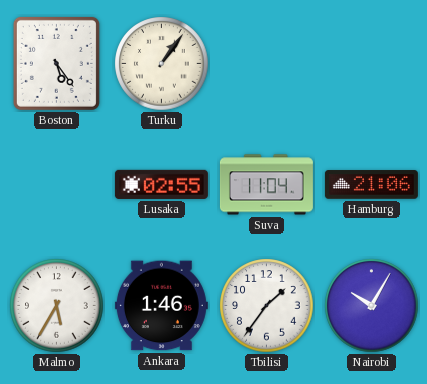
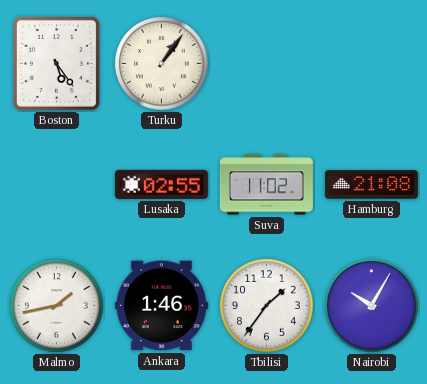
Suva: 11:04 -> 11:02 (266, 185)
Hamburg: 21:06 -> 21:08 (371, 185)
Malmo: 5:35 -> 1:43 (57, 306)
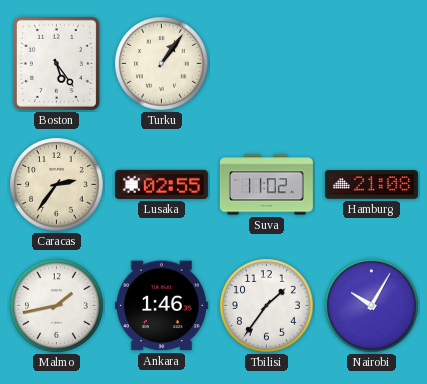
Caracas: none -> 2:36 (57, 185)
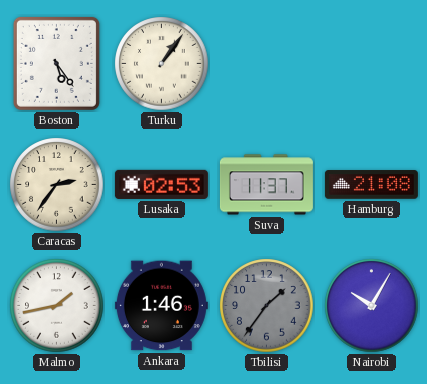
Lusaka: 02:55 -> 02:53 (161, 184)
Suva: 11:02 -> 11:37 (266, 185)
Tbilisi dial: white -> grey (267, 306)
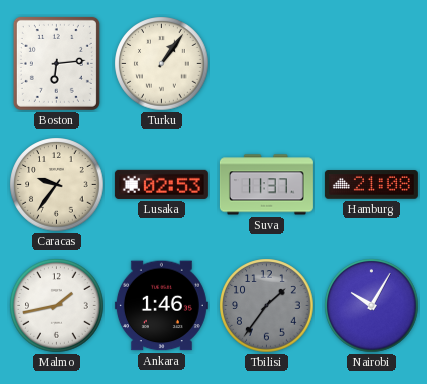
Boston: 5:24 -> 6:14 (56, 63)
Caracas: 2:36 -> 9:36 (57, 185)
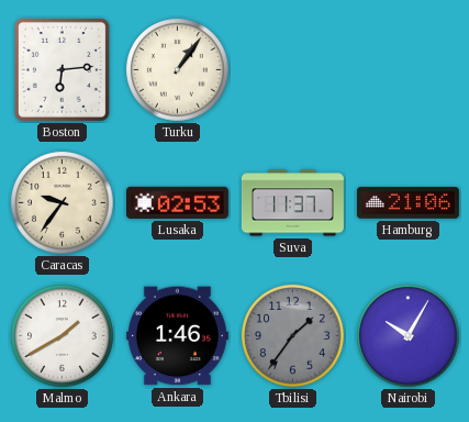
Hamburg: 21:08 -> 21:06 (407, 203)
Malmo: 1:43 -> 1:40 (63, 336)
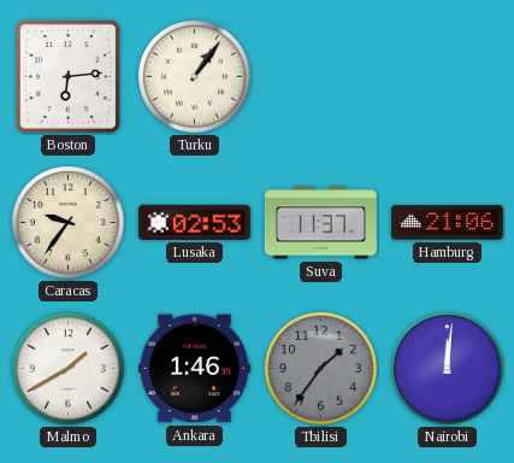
Nairobi: 10:05 -> 12:01 (448, 369)
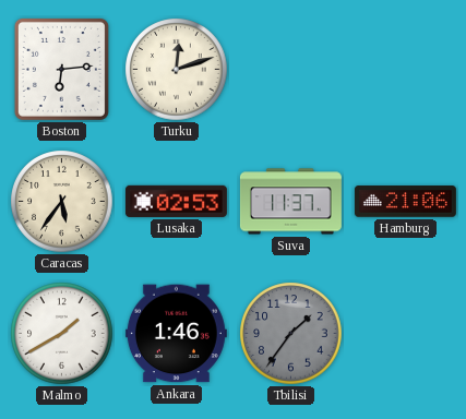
Turku: 1:06 -> 12:12 (177, 70)
Caracas: 9:36 -> 5:36 (62, 202)
Nairobi: 12:01 -> none (448, 369)
